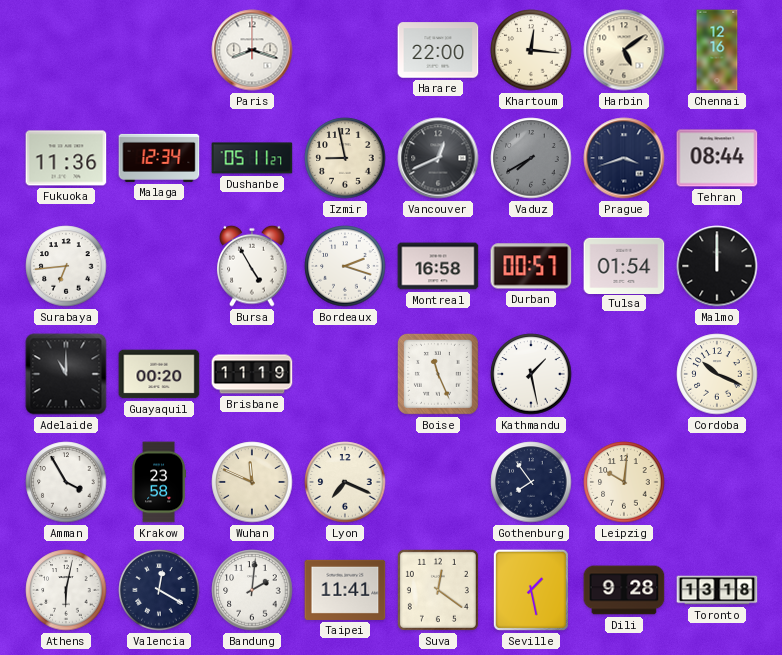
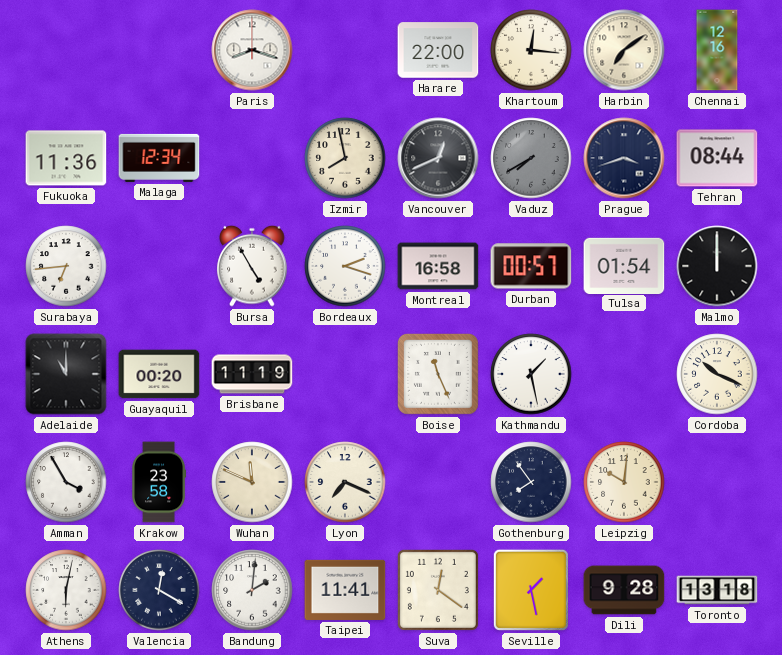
Harbin: 5:09 -> 7:09 (624, 50)
Dushanbe: 05:11 -> none (252, 158)
Izmir: 8:58 -> 7:58 (345, 158)
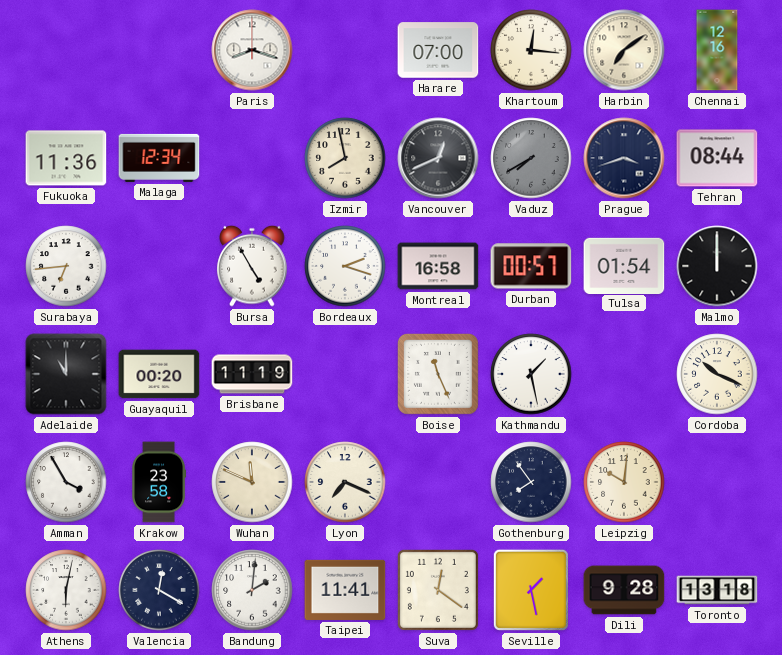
Harare: 22:00 -> 07:00 (438, 50)
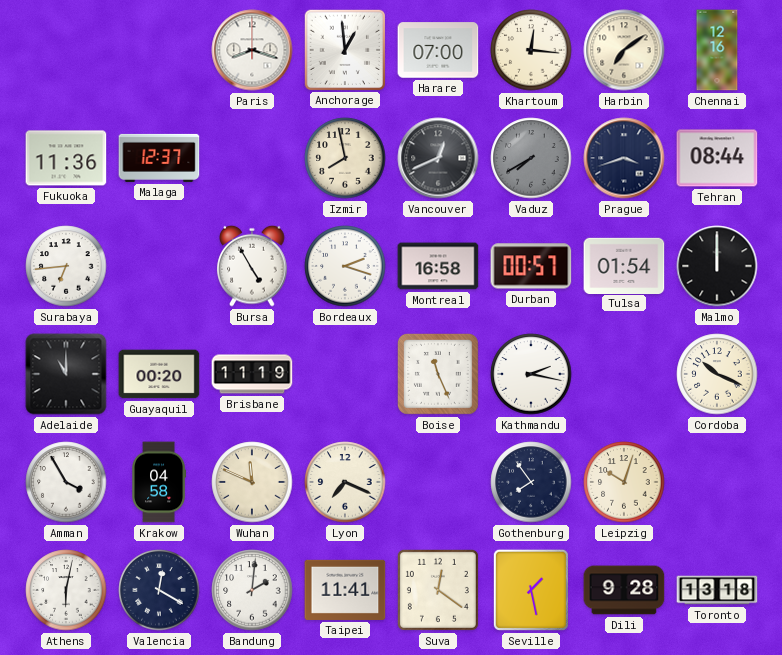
Anchorage: none -> 12:59 (344, 49)
Malaga: 12:34 -> 12:37 (159, 158)
Kathmandu: 1:28 -> 2:17 (531, 374)
Krakow: 23:58 -> 04:58 (159, 482)
Leipzig: 10:01 -> 10:03 (624, 482)
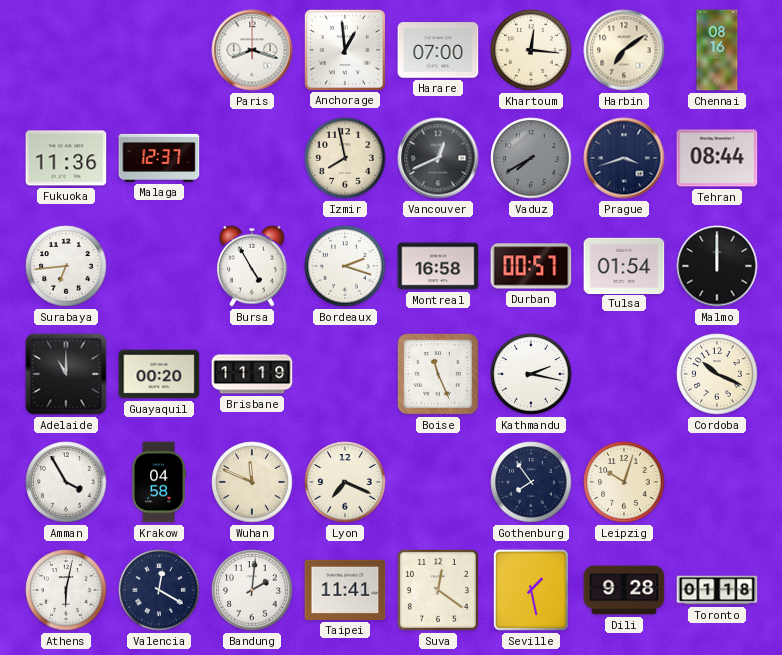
Chennai: 12:16 -> 08:16 (717, 50)
Toronto: 13:18 -> 01:18 (717, 590)
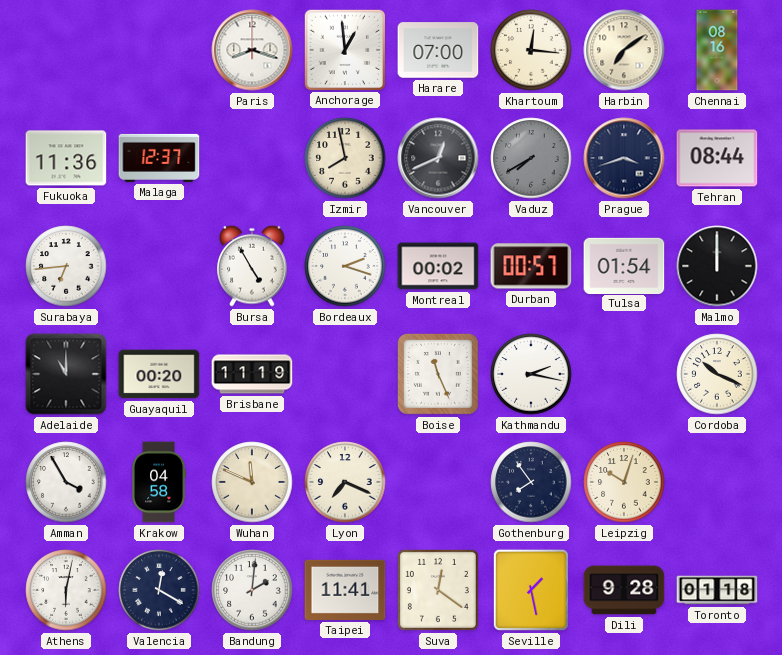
Montreal: 16:58 -> 00:02 (438, 266)
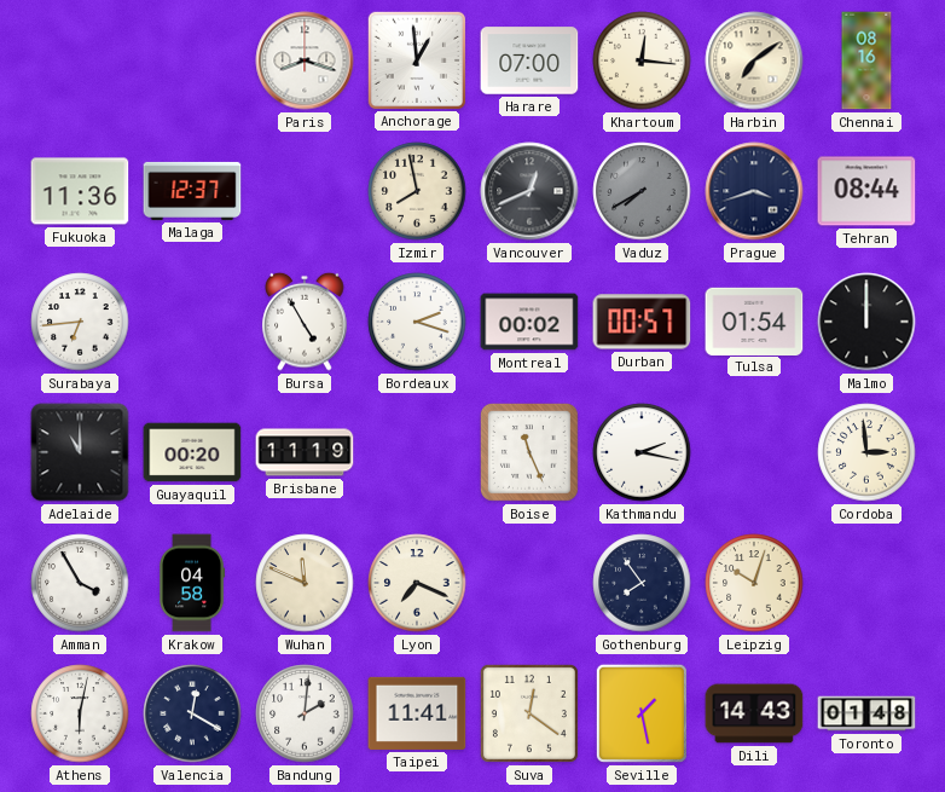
Cordoba: 10:19 -> 2:59 (866, 452)
Dili: 9:28 -> 14:43 (754, 713)
Toronto: 01:18 -> 01:48 (866, 713)
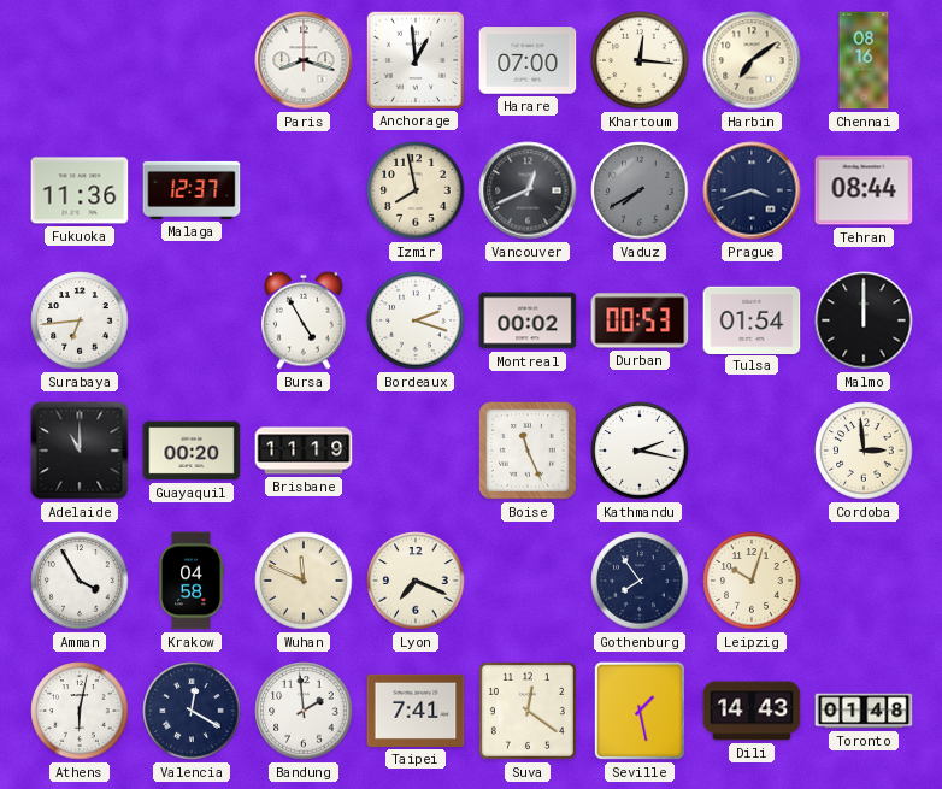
Durban: 00:57 -> 00:53 (640, 320)
Bandung: 2:01 -> 1:59 (304, 711)
Taipei: 11:41 -> 7:41 (416, 711)
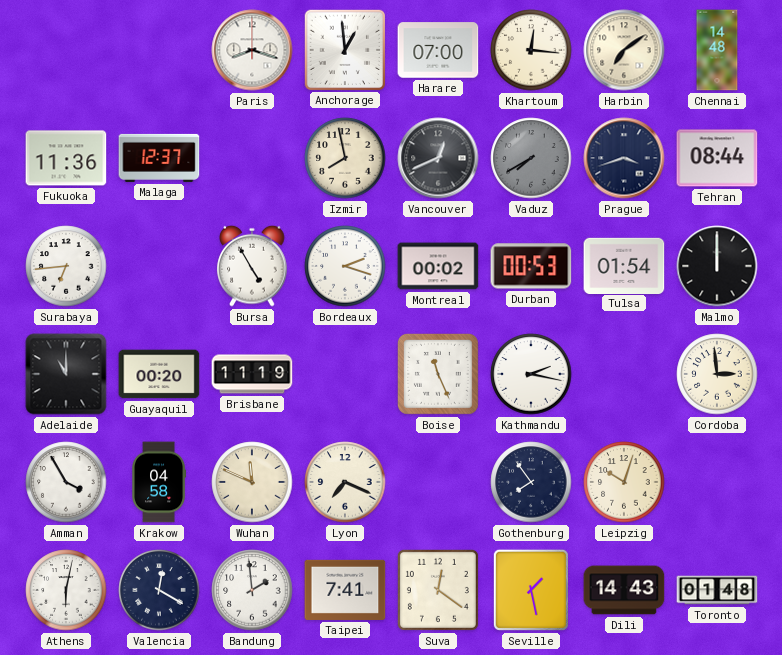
Chennai: 08:16 -> 14:48 (717, 50)
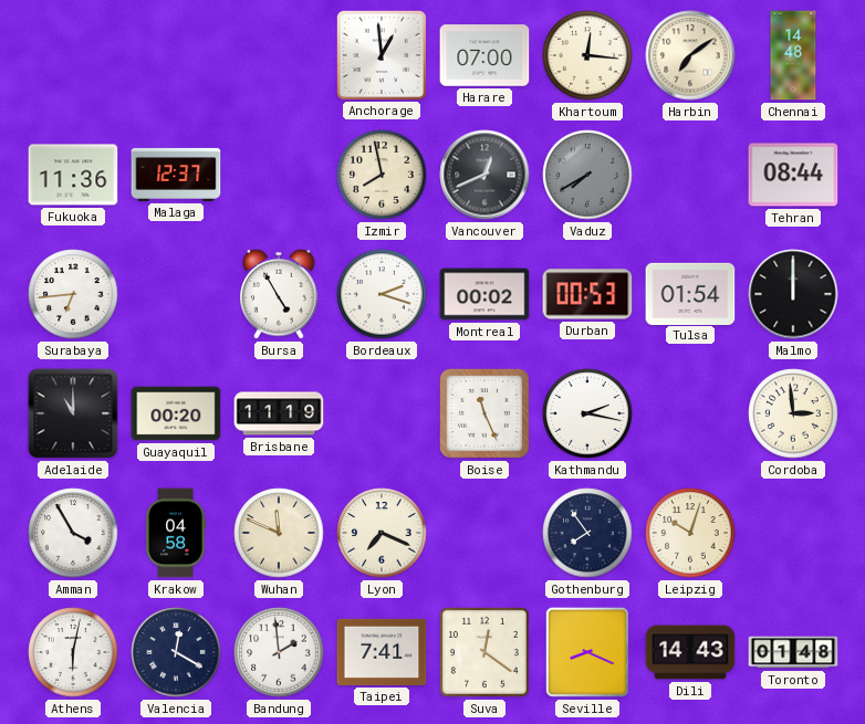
Paris: 8:18 -> none (252, 50)
Prague: 3:42 -> none (624, 158)
Seville: 1:28 -> 8:19 (587, 652)
